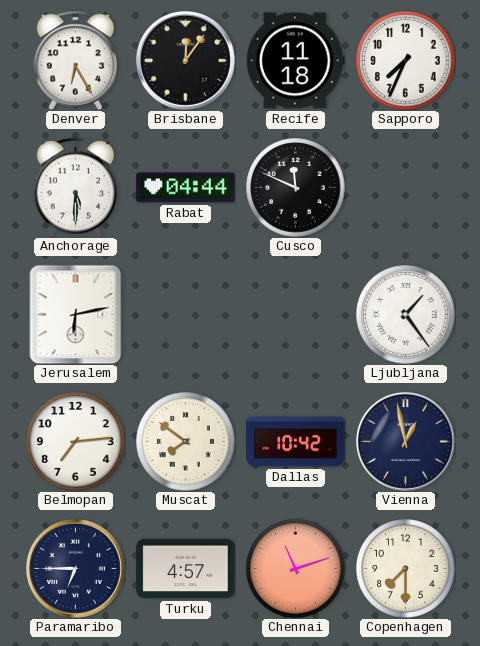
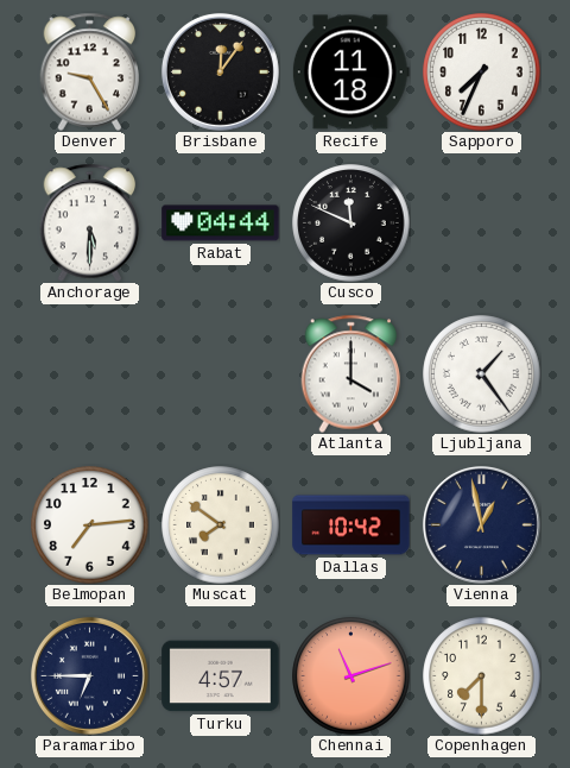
Denver: 6:25 -> 9:25 (90, 71)
Jerusalem: 6:13 -> none (76, 314)
Atlanta: none -> 4:00 (351, 373)
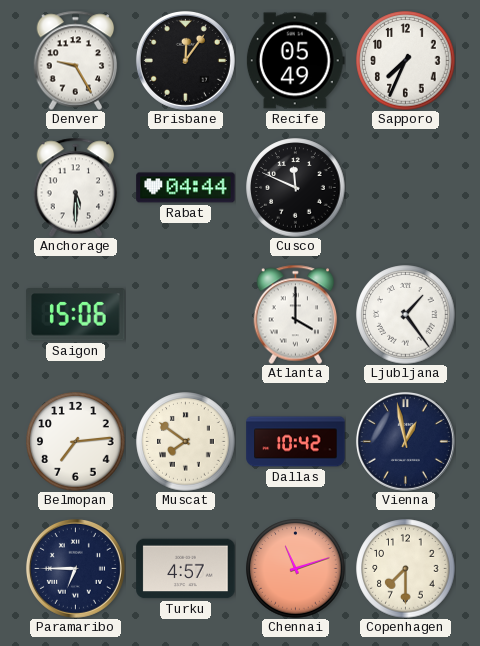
Recife: 11:18 -> 05:49 (295, 61)
Saigon: none -> 15:06 (76, 315)
